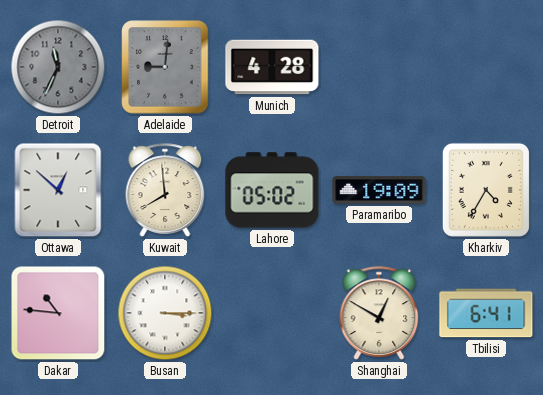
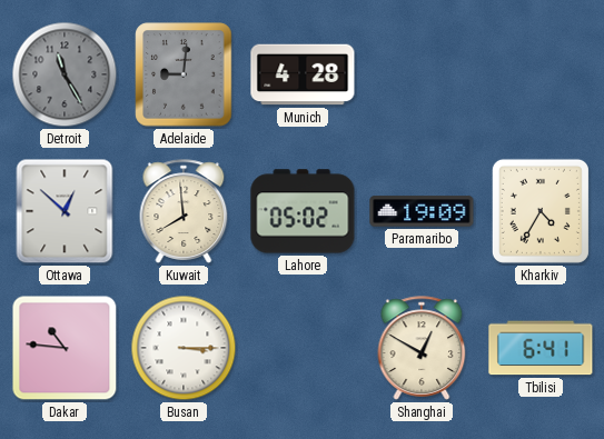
Detroit: 11:34 -> 11:25 (65, 74)
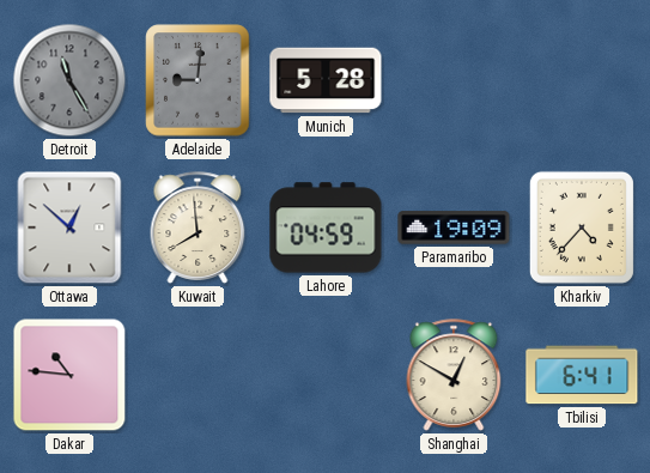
Munich: 4:28 -> 5:28 (326, 80)
Lahore: 05:02 -> 04:59 (326, 228)
Kharkiv: 4:35 -> 4:37 (582, 228)
Busan: 3:15 -> none (184, 348)
